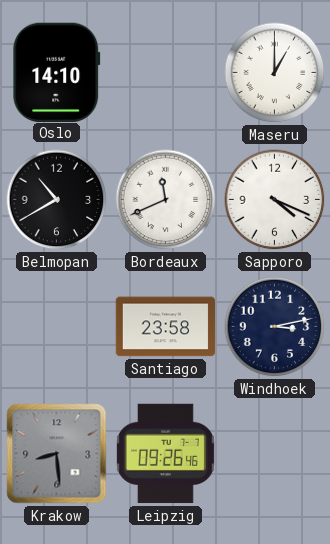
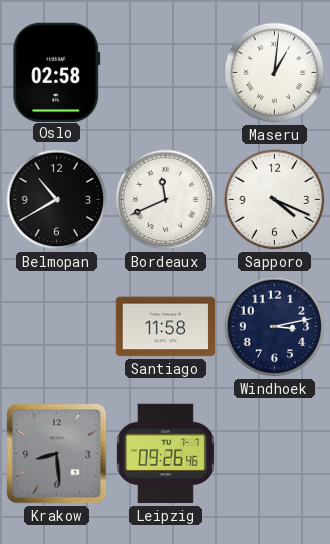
Oslo: 14:10 -> 02:58 (57, 72)
Maseru: 1:00 -> 1:01 (275, 73)
Santiago: 23:58 -> 11:58 (166, 327)
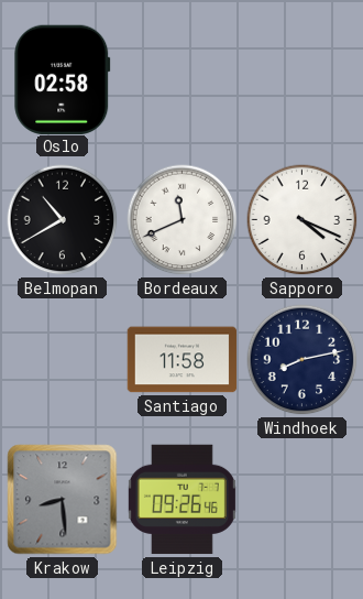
Maseru: 1:01 -> none (275, 73)
Windhoek: 3:13 -> 8:13 (302, 360)
